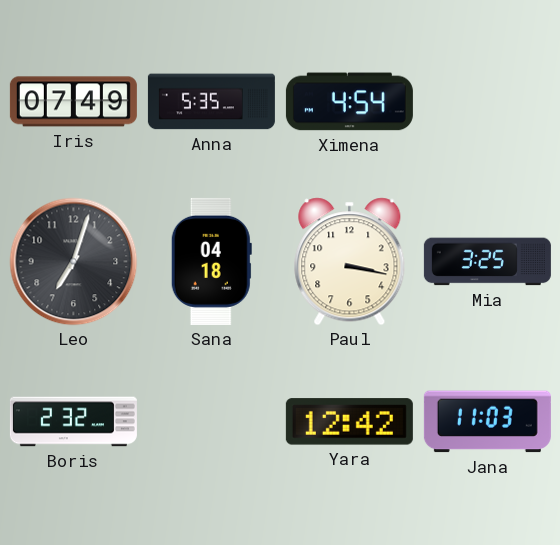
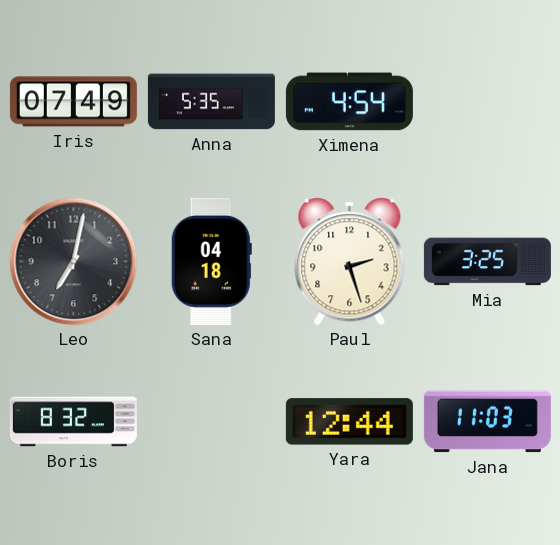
Leo: 7:03 -> 7:02 (74, 262)
Paul: 3:17 -> 2:27 (350, 262)
Boris: 2:32 -> 8:32 (73, 422)
Yara: 12:42 -> 12:44 (349, 422)
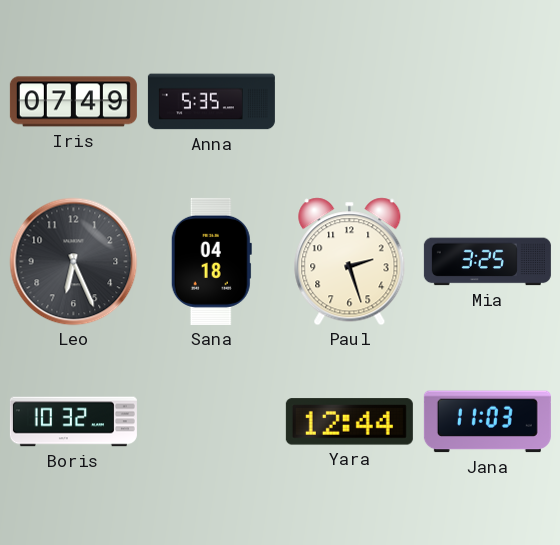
Ximena: 4:54 -> none (349, 102)
Leo: 7:02 -> 6:26 (74, 262)
Boris: 8:32 -> 10:32 (73, 422)
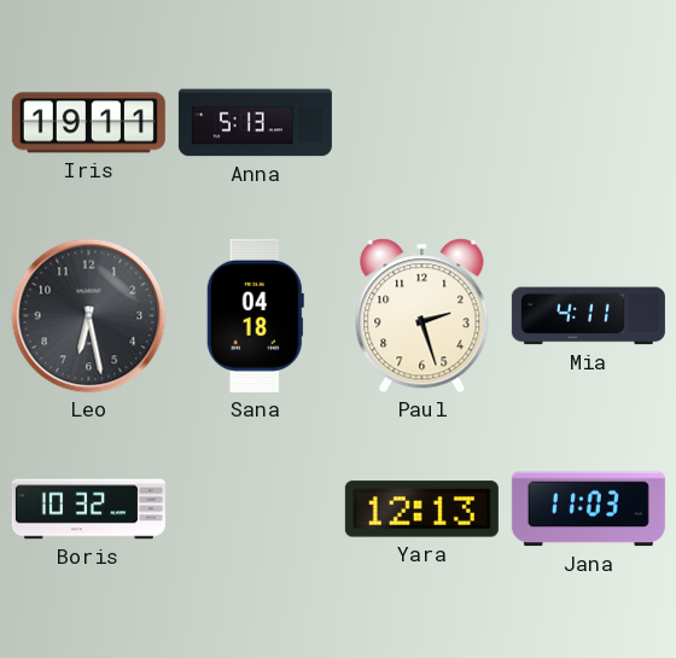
Iris: 07:49 -> 19:11 (88, 123)
Anna: 5:35 -> 5:13 (255, 123)
Leo: 6:26 -> 6:28 (89, 316)
Mia: 3:25 -> 4:11 (588, 316)
Yara: 12:44 -> 12:13 (421, 509)
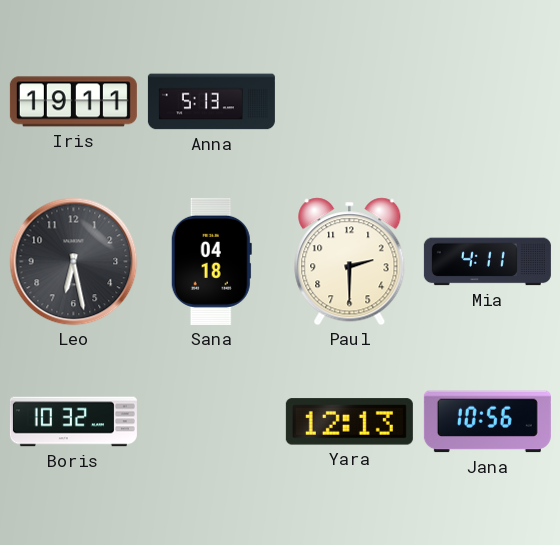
Paul: 2:27 -> 2:30 (350, 262)
Jana: 11:03 -> 10:56 (487, 422)
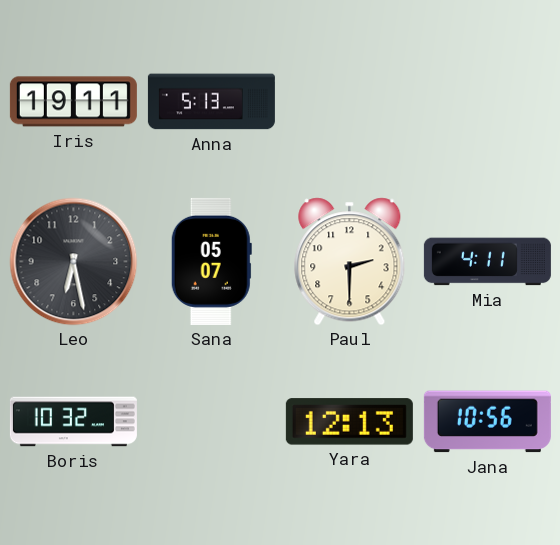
Sana: 04:18 -> 05:07 (211, 261)
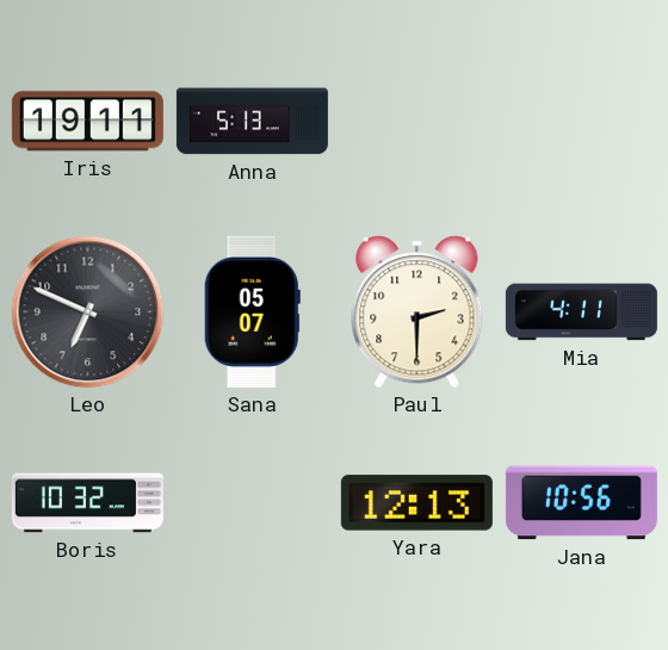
Leo: 6:28 -> 6:49 (88, 312)
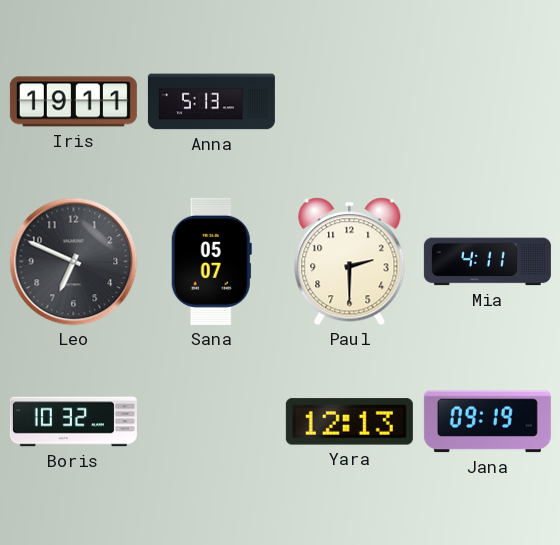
Jana: 10:56 -> 09:19 (487, 422)
